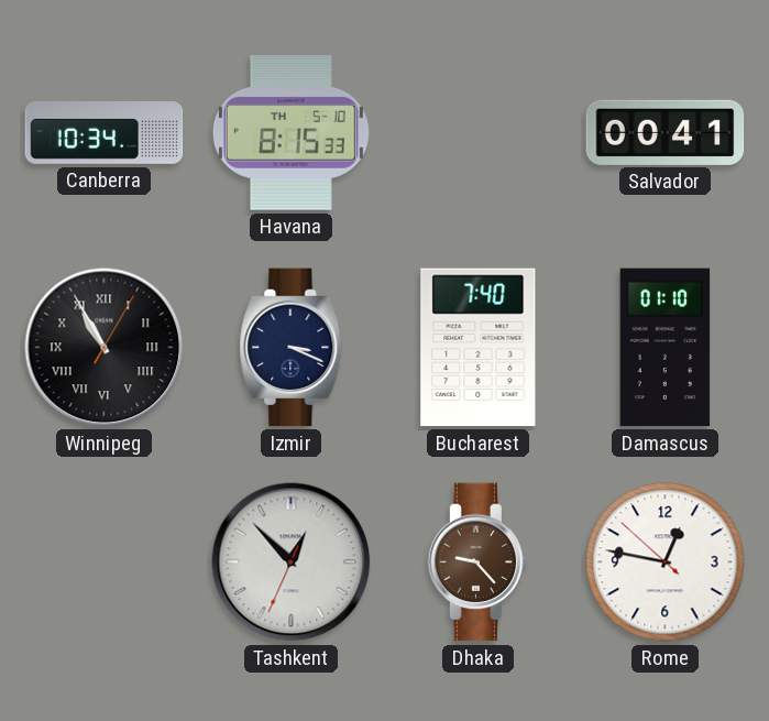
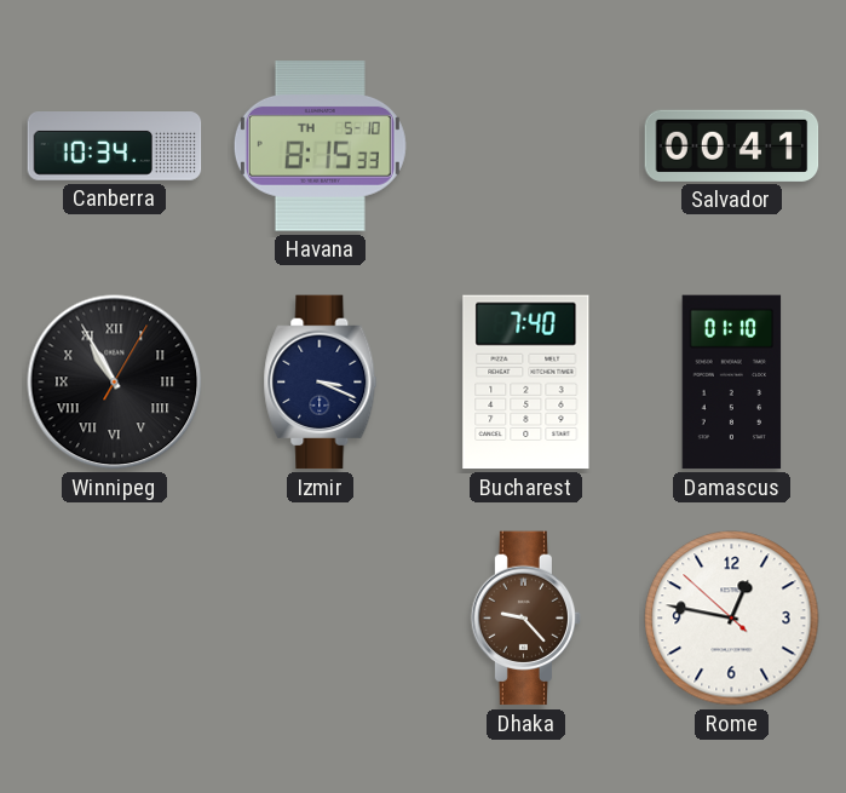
Tashkent: 12:52 -> none (292, 562)
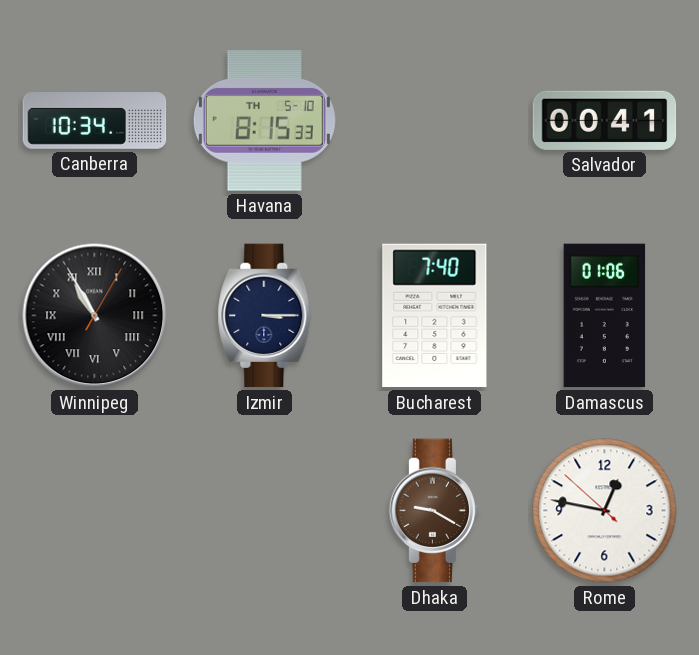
Izmir: 3:19 -> 3:15 (265, 316)
Damascus: 01:10 -> 01:06 (605, 316)
Dhaka: 9:23 -> 9:20 (435, 511)
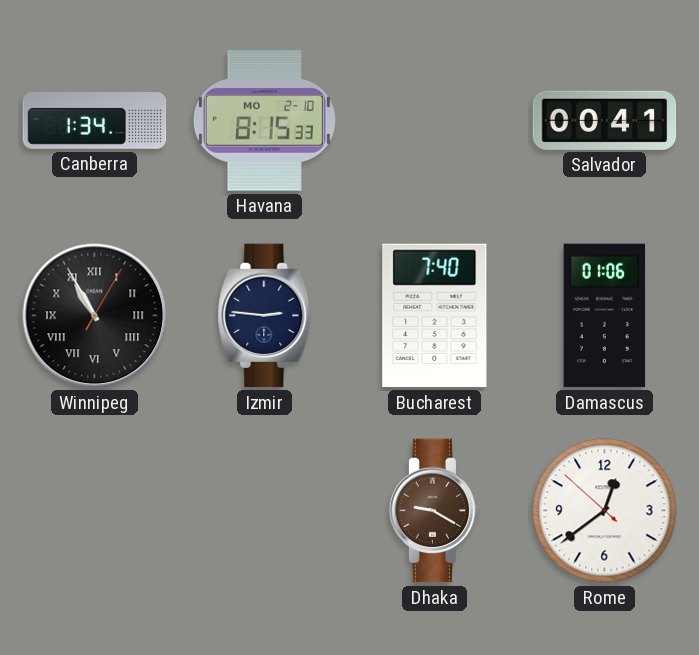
Canberra: 10:34 -> 1:34 (95, 121)
Havana date: TH 5-10 -> MO 2-10 (264, 121)
Izmir: 3:15 -> 2:46 (265, 316)
Rome: 12:46 -> 12:38 (605, 511)
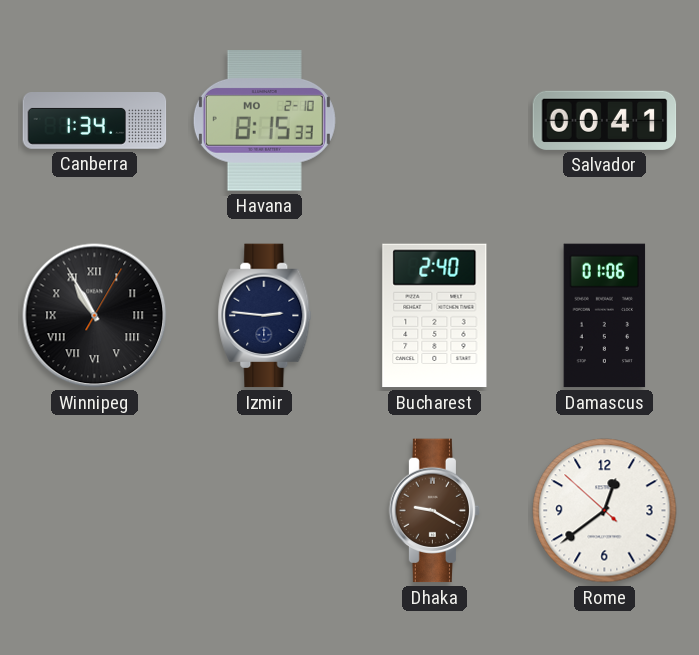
Bucharest: 7:40 -> 2:40 (435, 316)
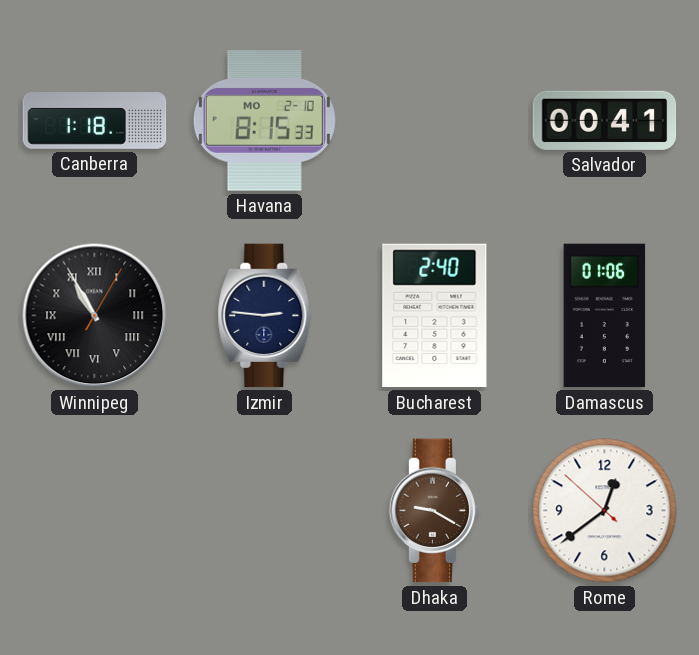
Canberra: 1:34 -> 1:18 (95, 121)
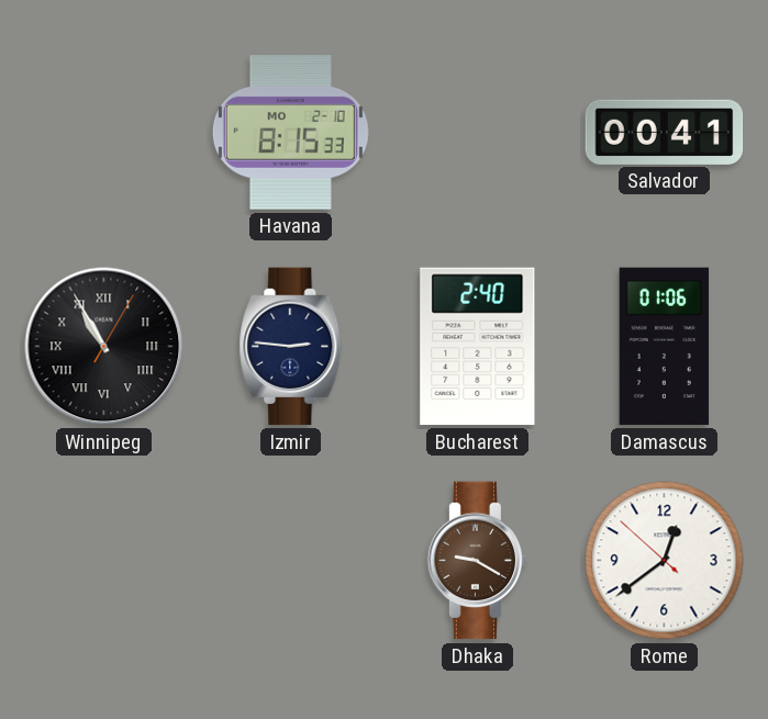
Canberra: 1:18 -> none (95, 121)
